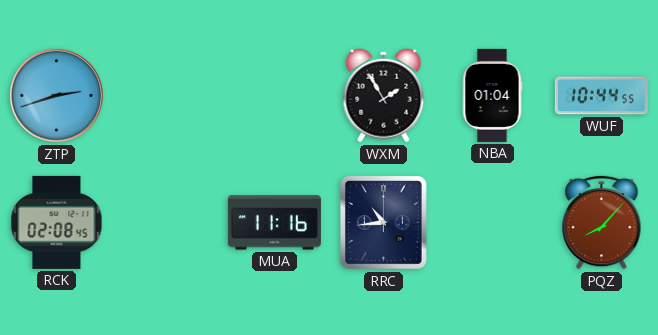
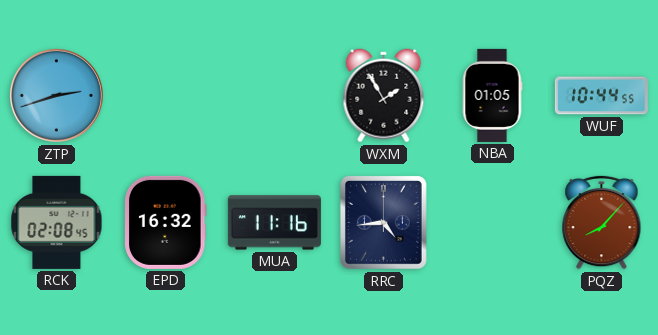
NBA: 01:04 -> 01:05 (492, 95)
EPD: none -> 16:32 (166, 222)
RRC: 10:44 -> 4:44 (383, 223)
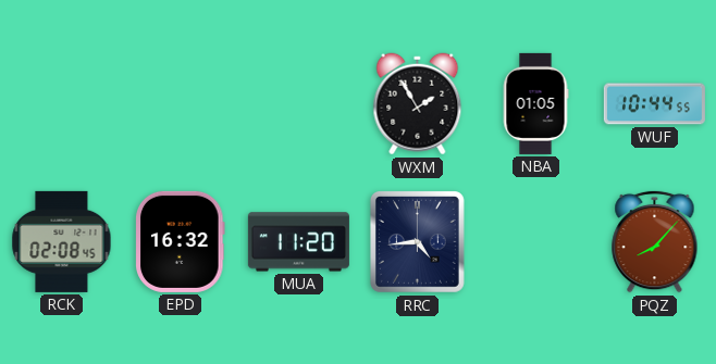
ZTP: 2:42 -> none (56, 95)
MUA: 11:16 -> 11:20 (298, 242)
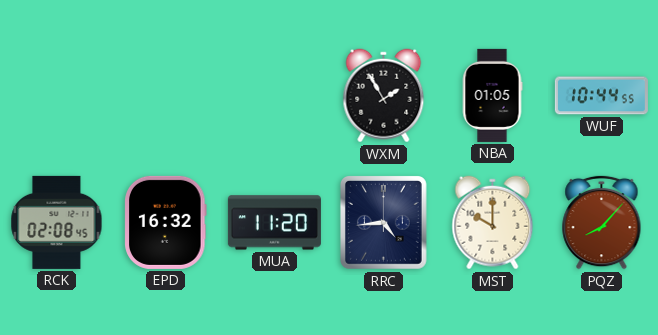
MST: none -> 10:00 (493, 223)
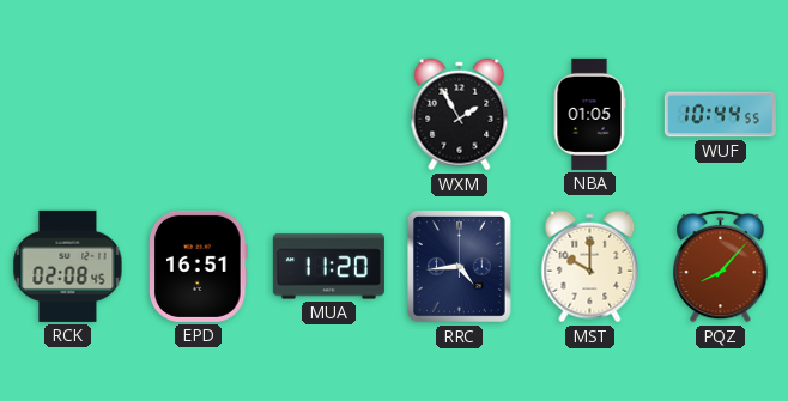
EPD: 16:32 -> 16:51 (199, 266)
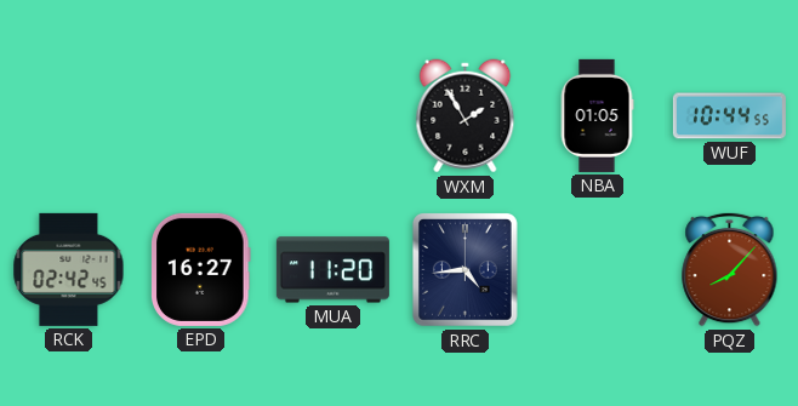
RCK: 02:08 -> 02:42 (69, 269)
EPD: 16:51 -> 16:27 (201, 269)
MST: 10:00 -> none (590, 267)
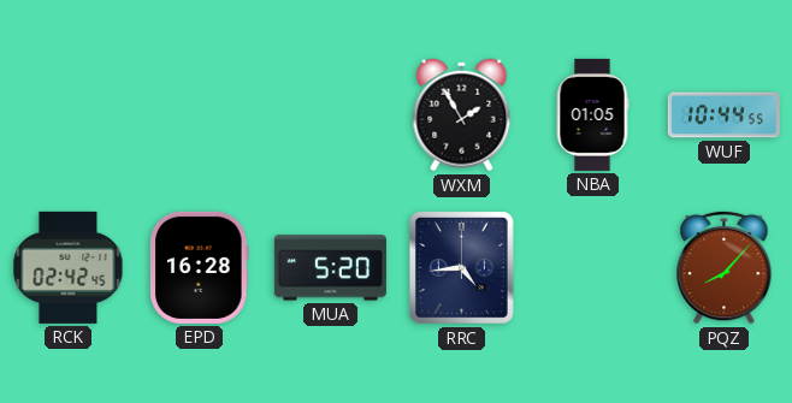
EPD: 16:27 -> 16:28 (200, 267)
MUA: 11:20 -> 5:20 (330, 268)
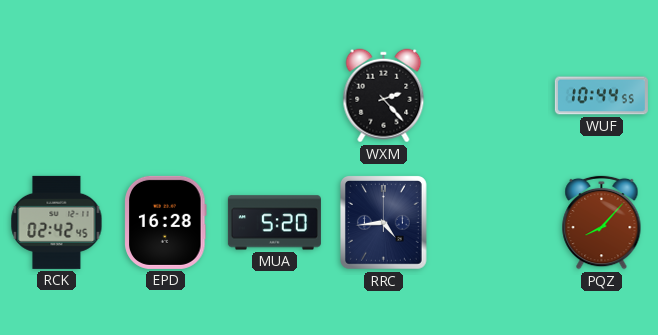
WXM: 1:55 -> 2:23 (384, 96)
NBA: 01:05 -> none (592, 114)
